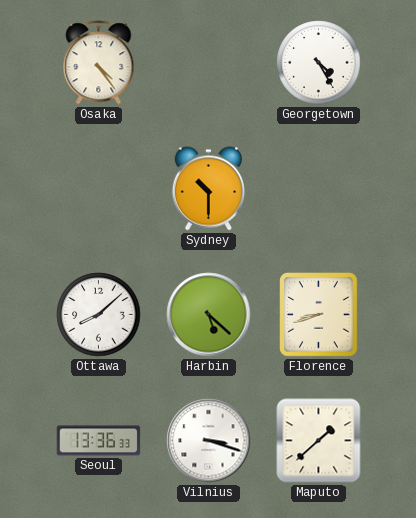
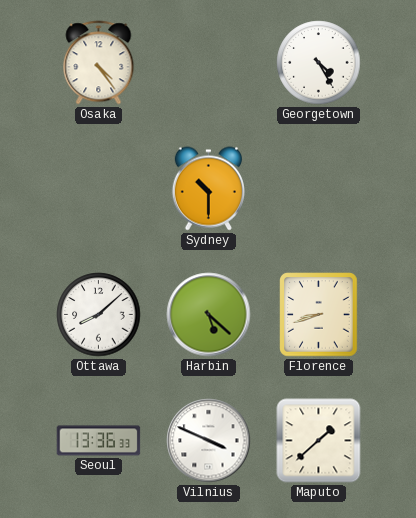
Vilnius: 3:18 -> 3:49 (209, 441)
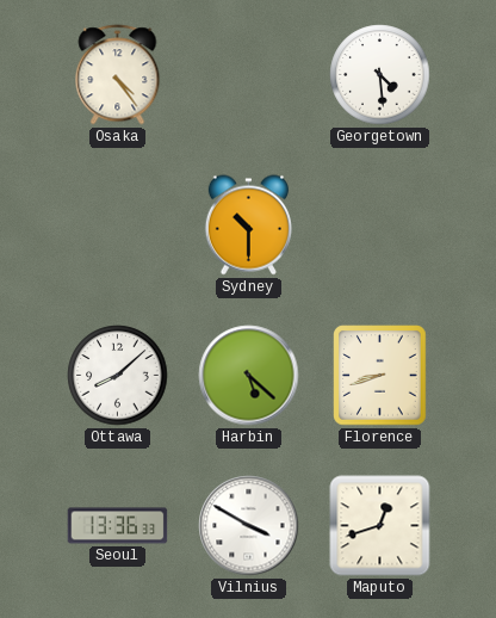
Georgetown: 4:25 -> 4:29 (380, 75)
Vilnius: 3:49 -> 3:50 (249, 526)
Maputo: 1:38 -> 12:42 (380, 526)
